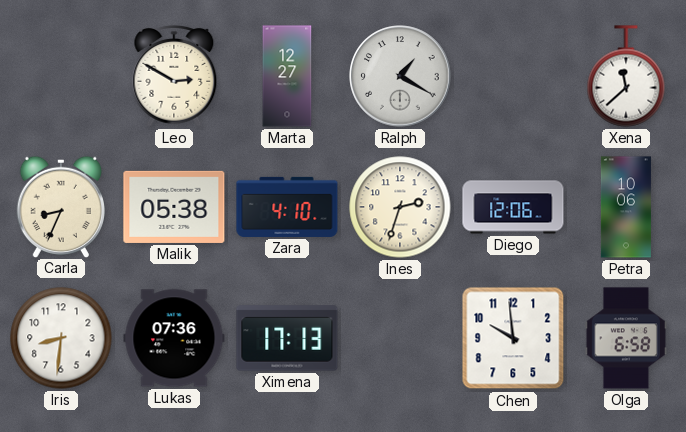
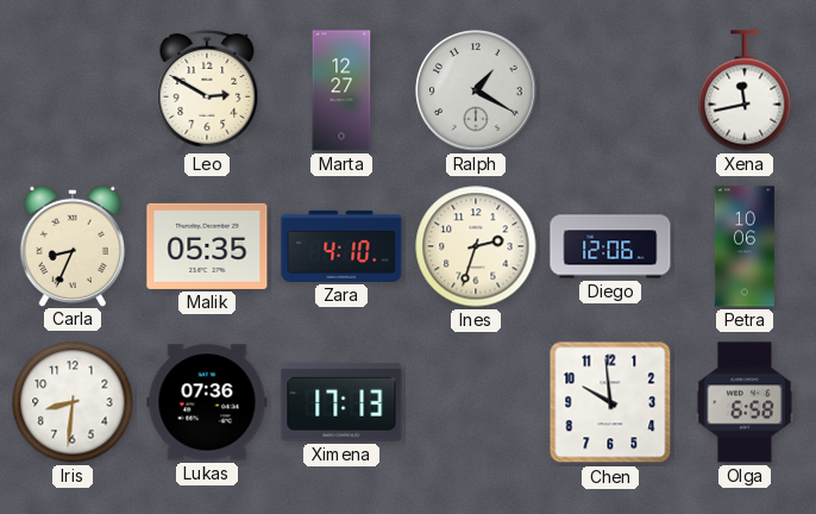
Xena: 11:38 -> 11:43 (745, 90)
Malik: 05:38 -> 05:35 (207, 246)
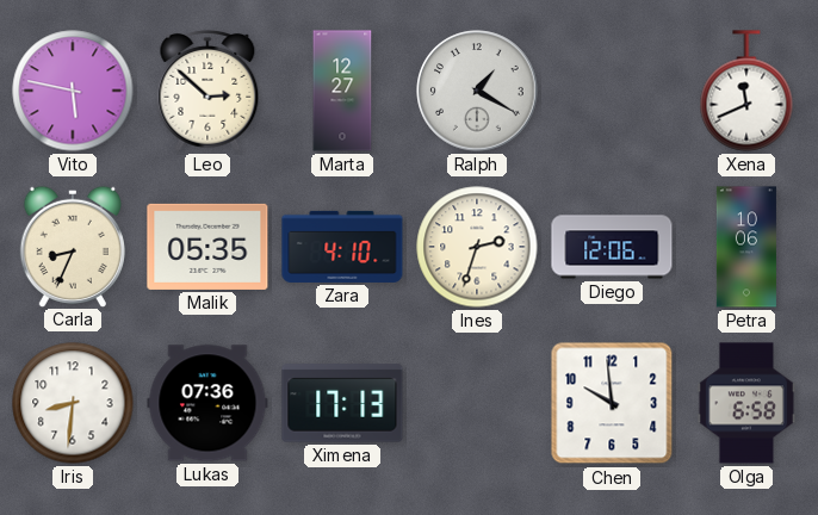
Vito: none -> 5:47 (73, 91)
Leo: 2:50 -> 2:52 (207, 91)
Xena: 11:43 -> 11:41 (746, 91)
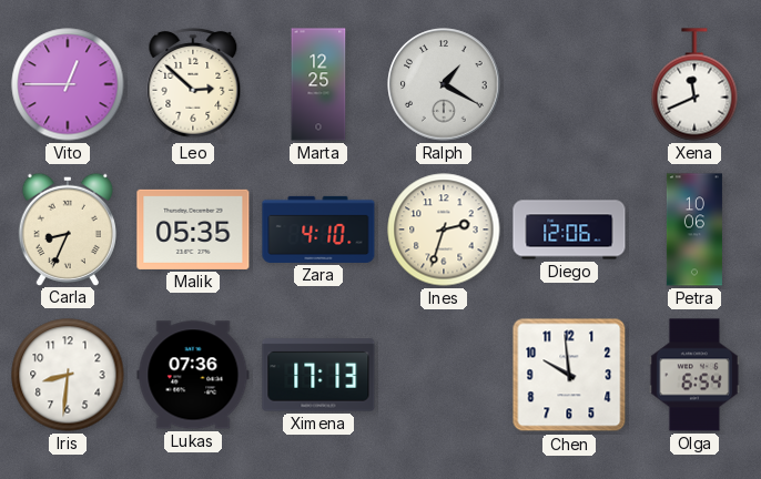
Vito: 5:47 -> 12:45 (68, 84)
Marta: 12:27 -> 12:25 (318, 84)
Olga: 6:58 -> 6:54 (694, 375)
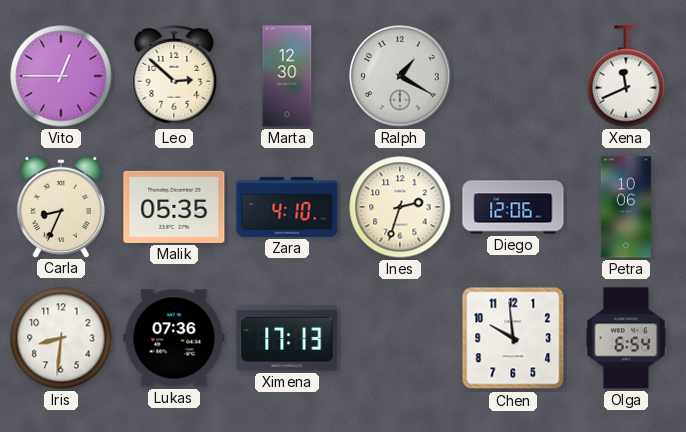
Marta: 12:25 -> 12:30 (287, 76)
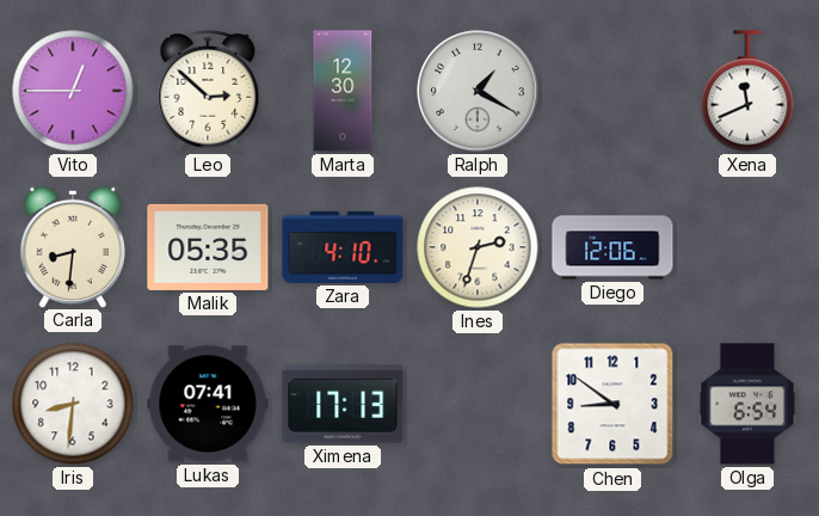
Carla: 8:34 -> 8:31 (72, 246)
Petra: 10:06 -> none (626, 207)
Lukas: 07:36 -> 07:41 (208, 404)
Chen: 9:59 -> 8:51 (612, 404)
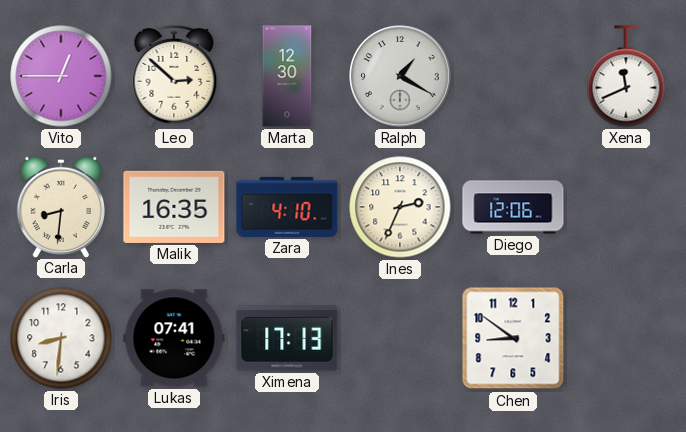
Malik: 05:35 -> 16:35 (174, 207)
Ines: 2:33 -> 2:34 (400, 207)
Olga: 6:54 -> none (747, 404)
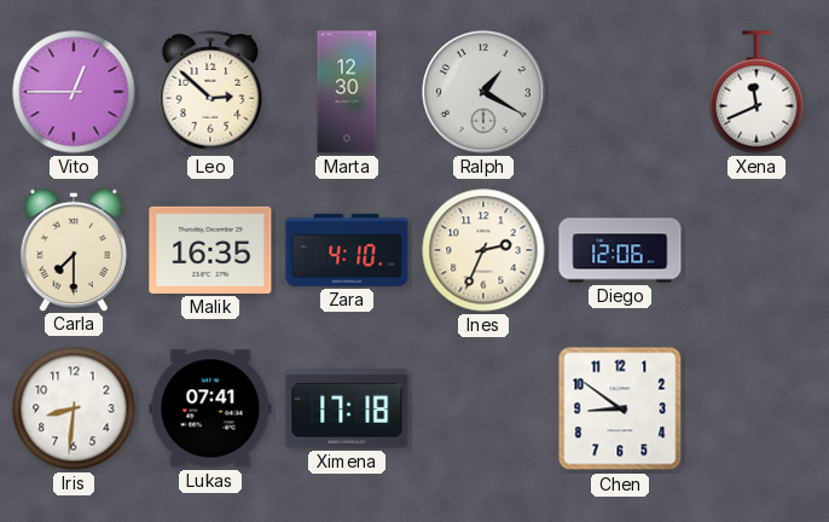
Carla: 8:31 -> 7:30 (73, 249)
Ximena: 17:13 -> 17:18 (347, 408)
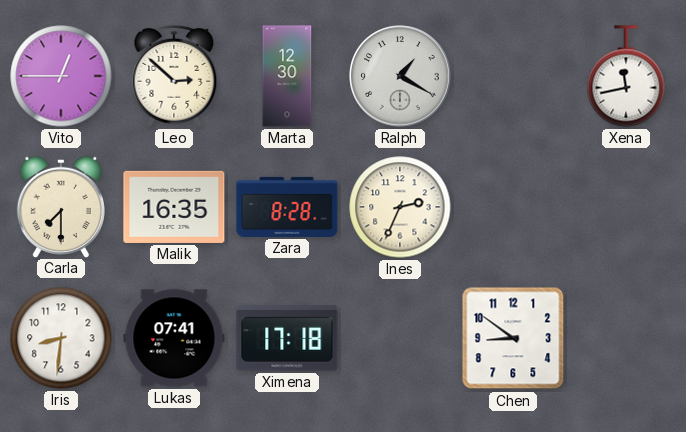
Xena: 11:41 -> 11:43 (626, 76)
Zara: 4:10 -> 8:28 (287, 207)
Diego: 12:06 -> none (620, 250)
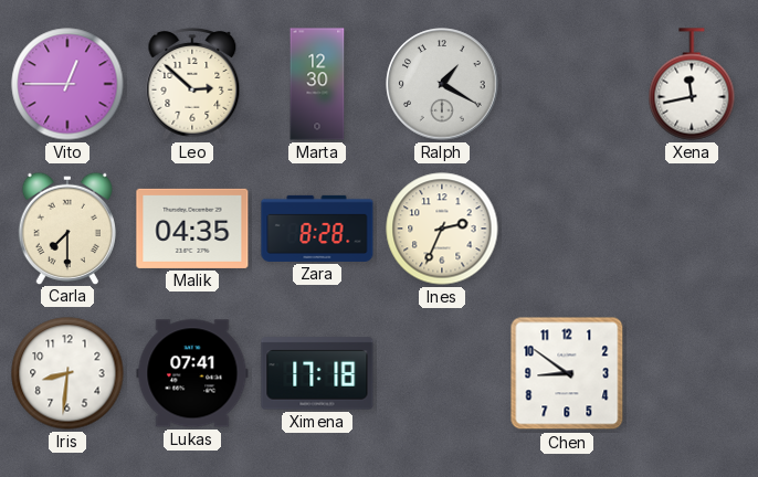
Malik: 16:35 -> 04:35 (192, 229)
